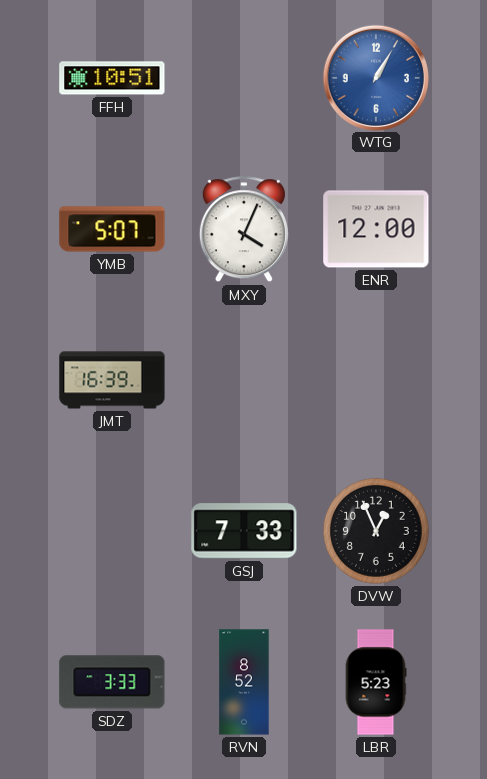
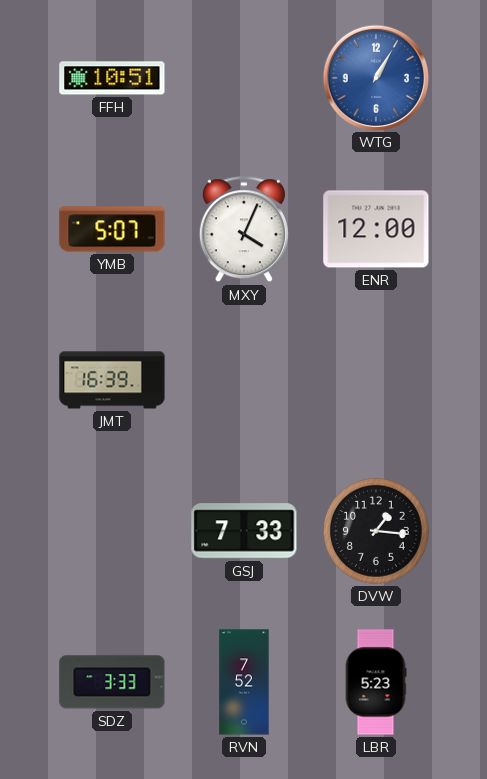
DVW: 12:56 -> 1:16 (376, 531)
RVN: 8:52 -> 7:52 (244, 682)
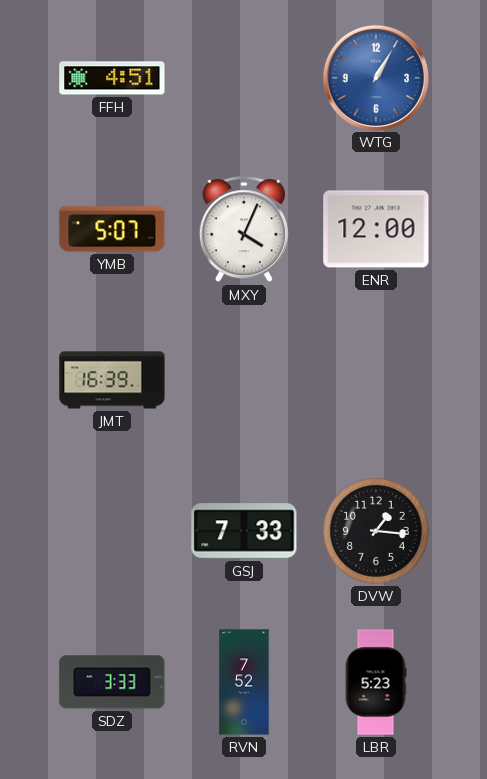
FFH: 10:51 -> 4:51 (112, 78)
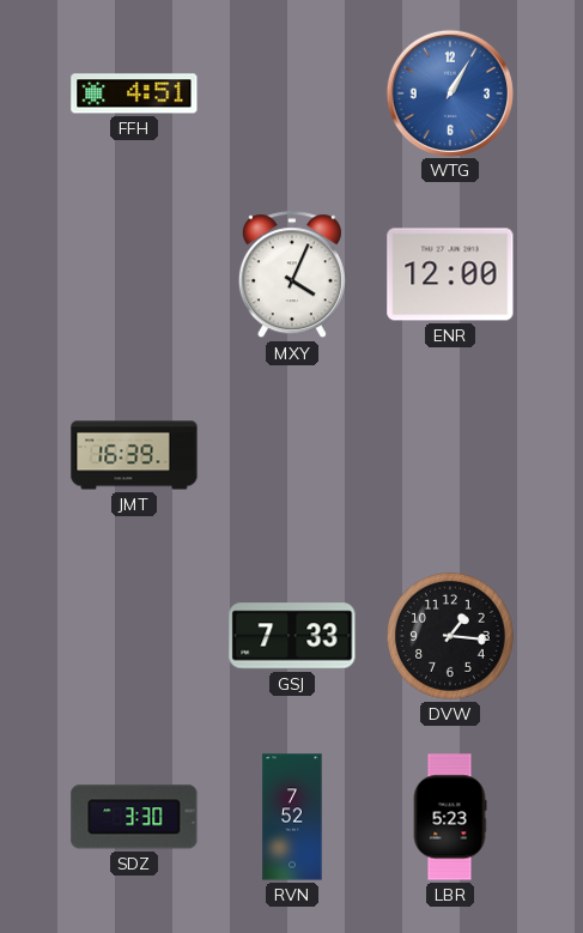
YMB: 5:07 -> none (112, 229)
SDZ: 3:33 -> 3:30 (134, 817)
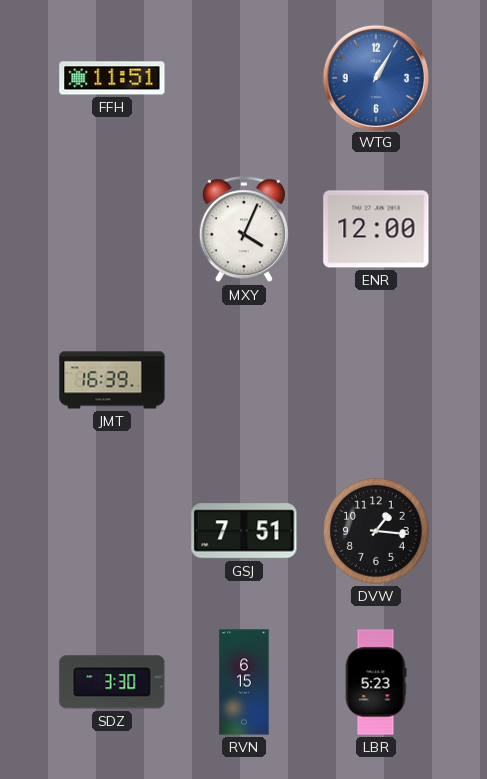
FFH: 4:51 -> 11:51 (112, 78)
GSJ: 7:33 -> 7:51 (244, 531)
RVN: 7:52 -> 6:15 (244, 682)
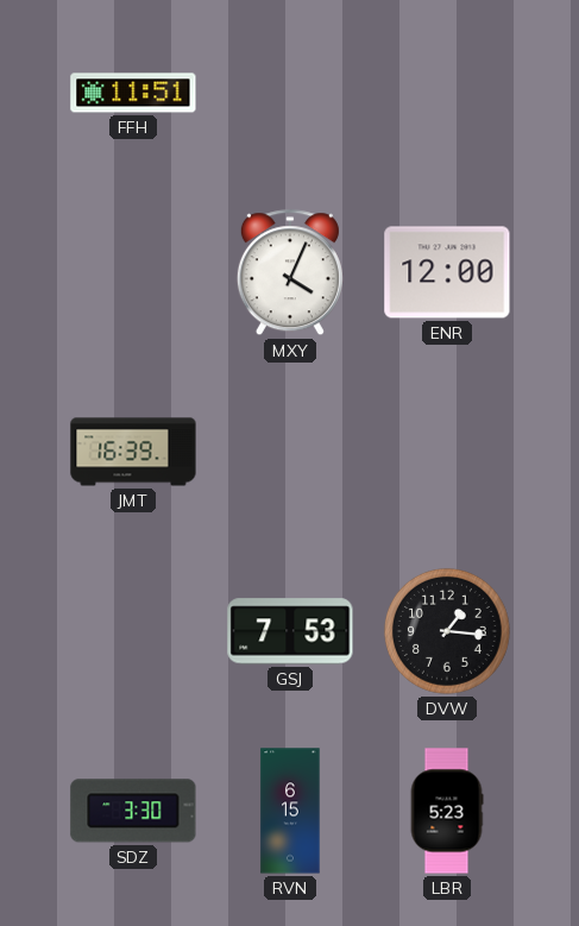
WTG: 1:05 -> none (375, 77)
GSJ: 7:51 -> 7:53 (290, 631)
